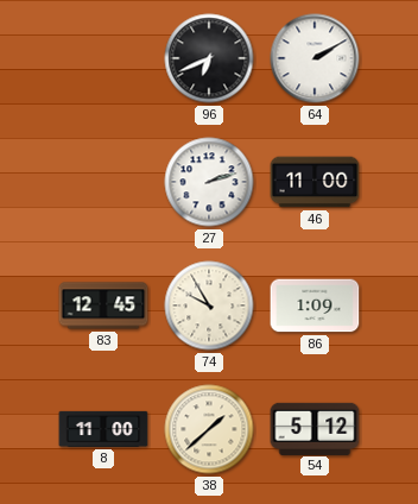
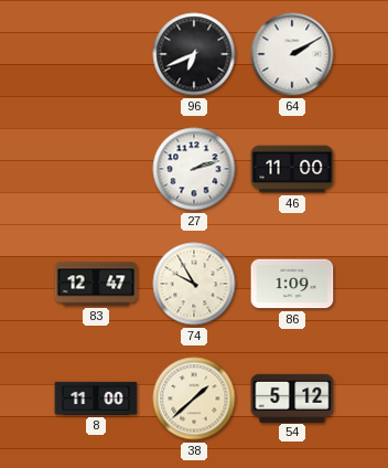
83: 12:45 -> 12:47 (96, 284)
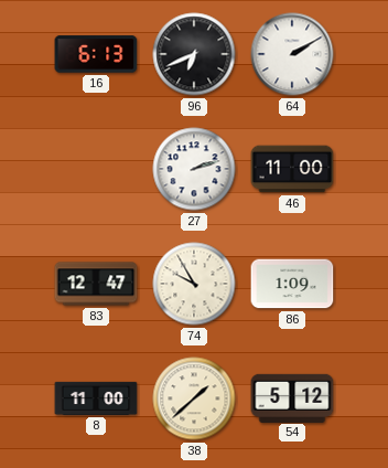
16: none -> 6:13 (96, 54)
